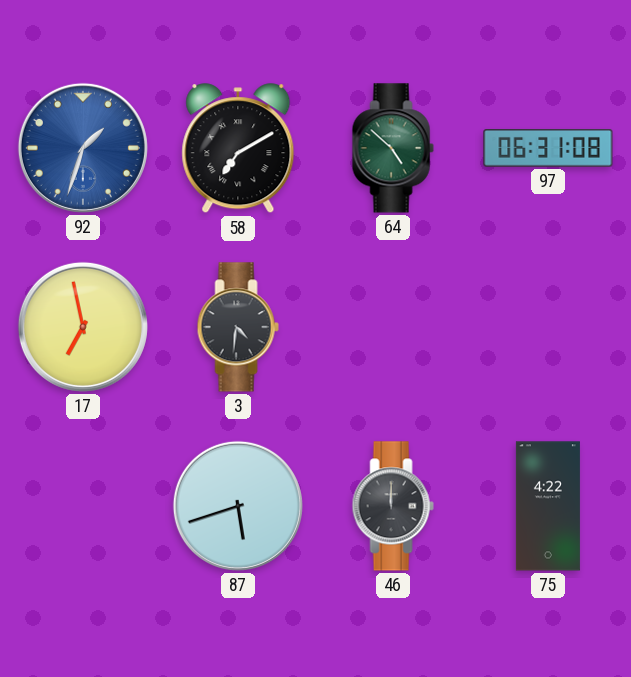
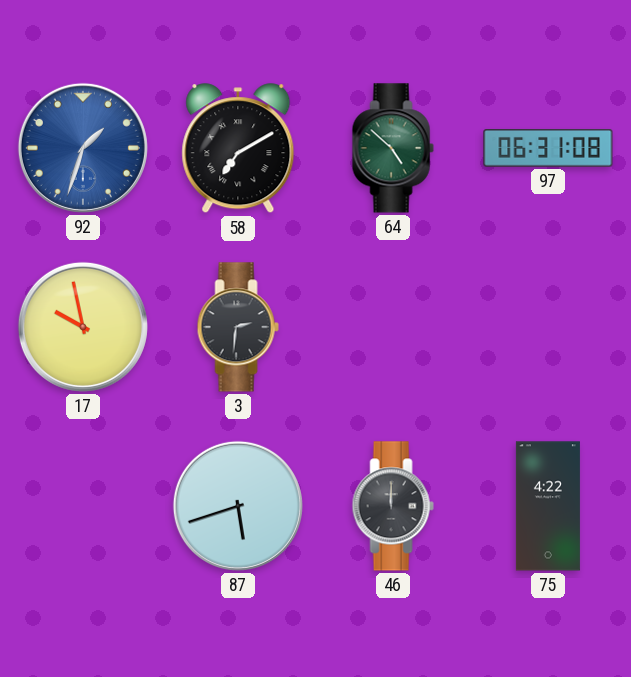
17: 6:58 -> 9:58 (83, 327)
3: 4:31 -> 2:31 (238, 327)
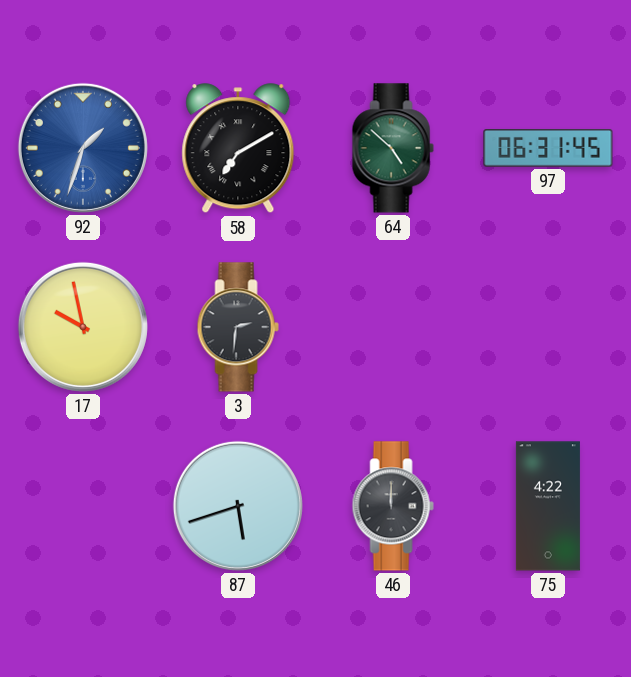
97: 06:31:08 -> 06:31:45 (548, 149)
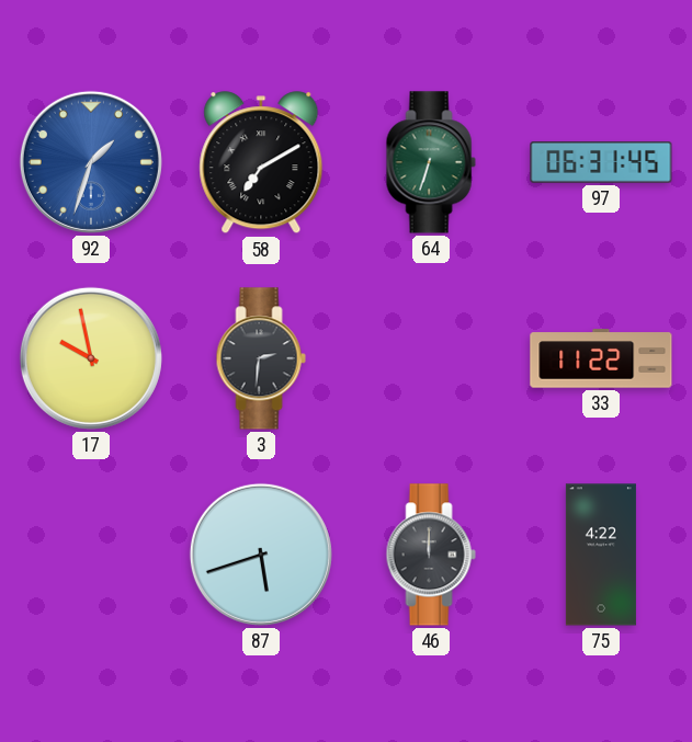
64: 4:52 -> 6:33 (431, 162)
33: none -> 11:22 (601, 358)
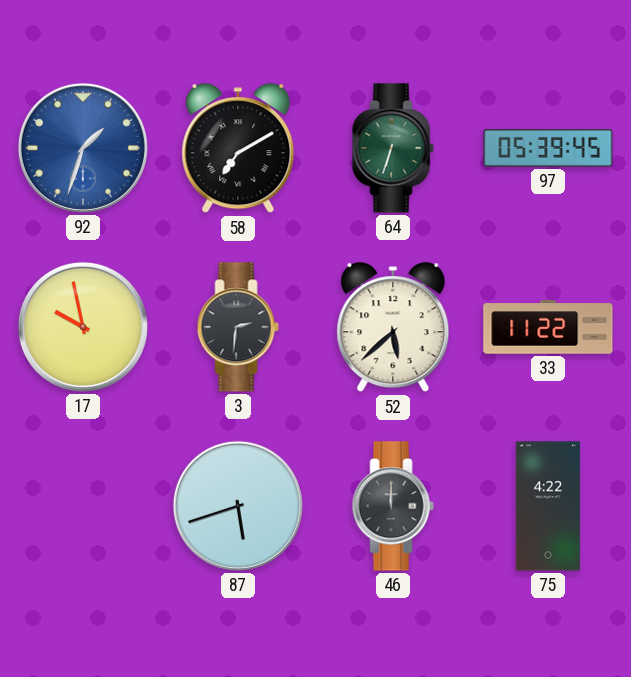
97: 06:31 -> 05:39 (548, 149)
52: none -> 5:38 (393, 328)
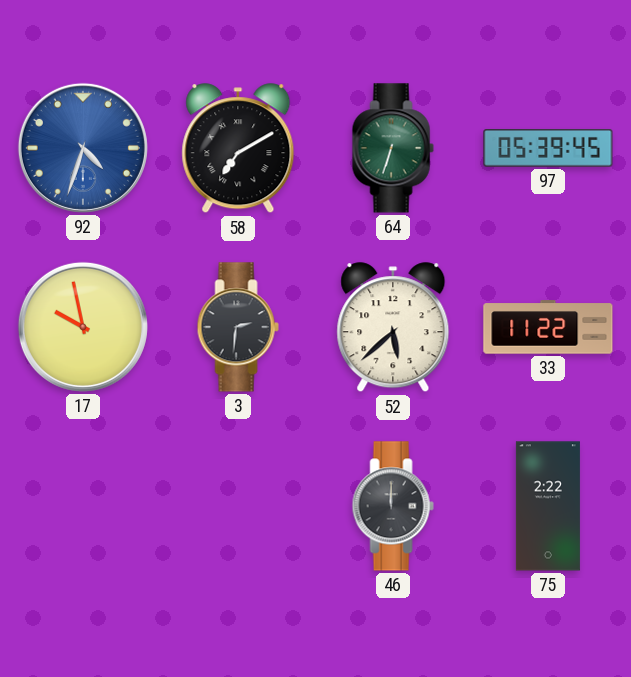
92: 1:33 -> 4:33 (83, 148)
87: 5:42 -> none (238, 506)
75: 4:22 -> 2:22 (548, 506)
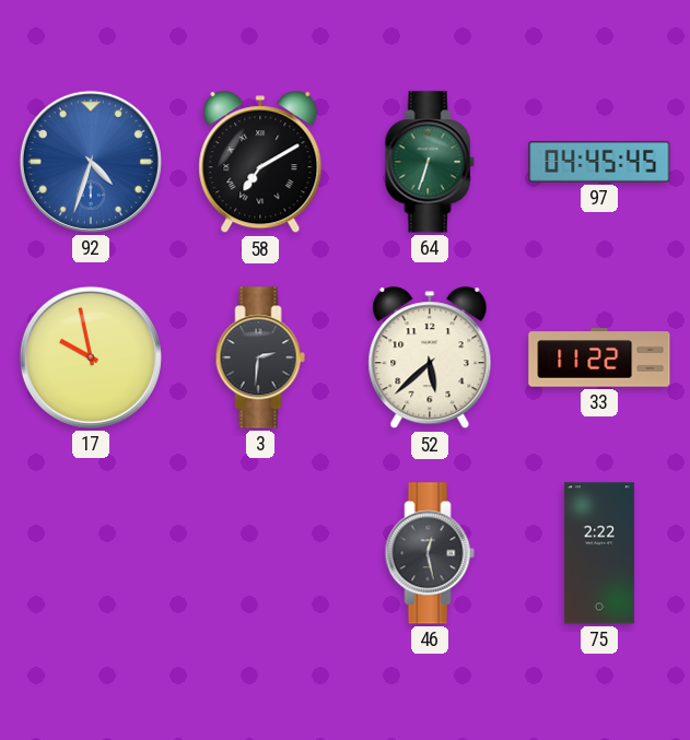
97: 05:39 -> 04:45 (599, 163)
46: 12:00 -> 12:28 (430, 553)
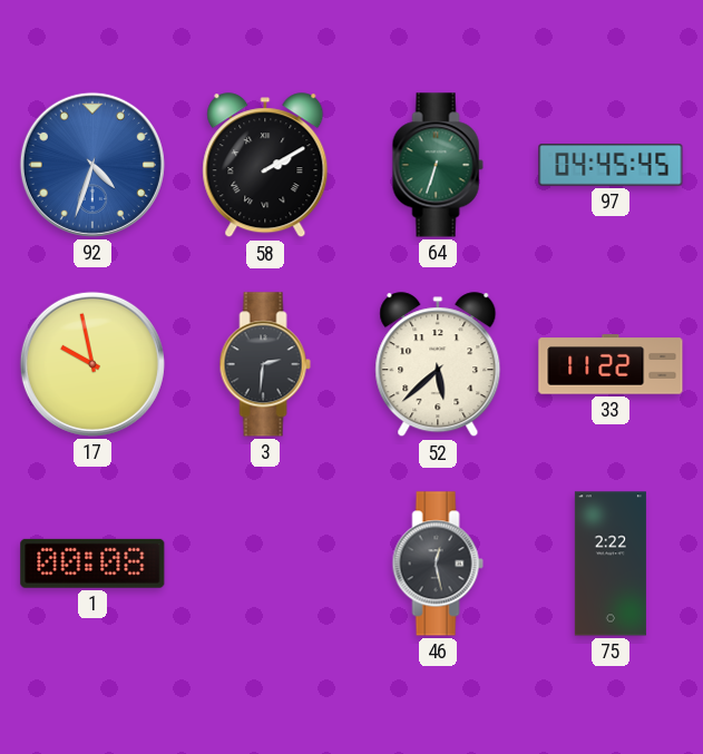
58: 7:10 -> 2:10 (265, 166)
1: none -> 00:08 (92, 564)
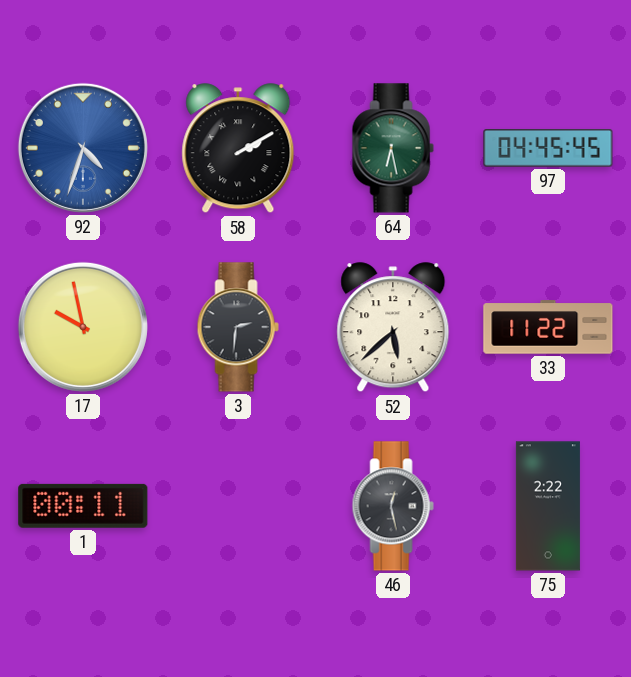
64: 6:33 -> 6:28 (393, 148)
1: 00:08 -> 00:11 (83, 506)
